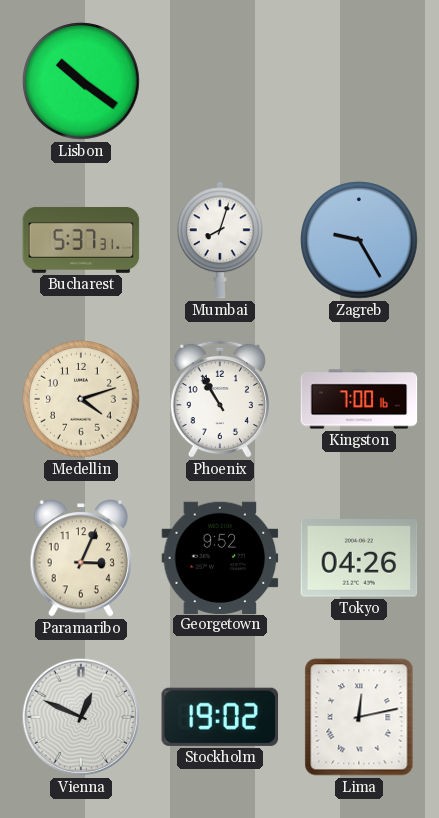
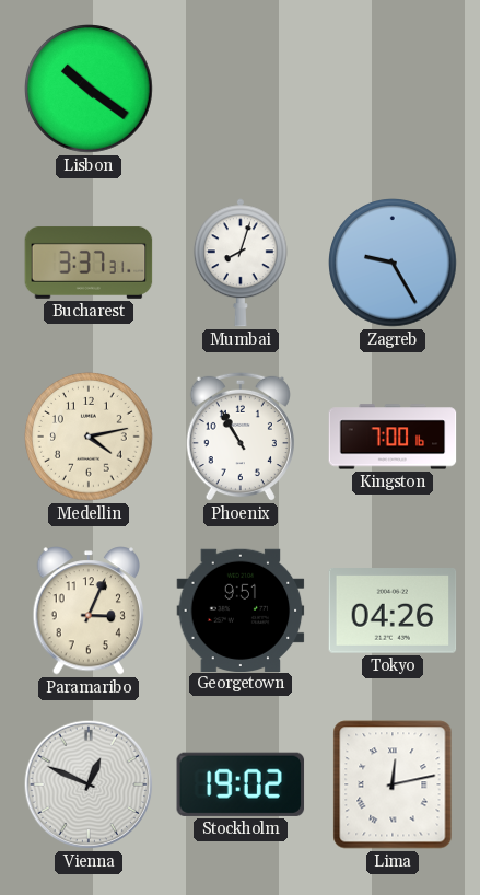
Bucharest: 5:37 -> 3:37 (89, 263)
Medellin: 4:12 -> 4:13 (89, 437)
Georgetown: 9:52 -> 9:51 (241, 609)
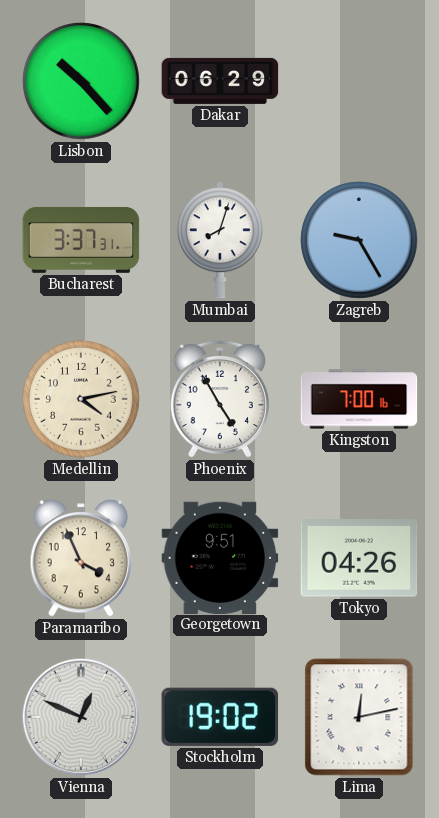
Lisbon: 10:21 -> 10:23 (81, 81)
Dakar: none -> 06:29 (220, 81)
Phoenix: 10:55 -> 4:55 (220, 399)
Paramaribo: 3:04 -> 3:56 (81, 558)
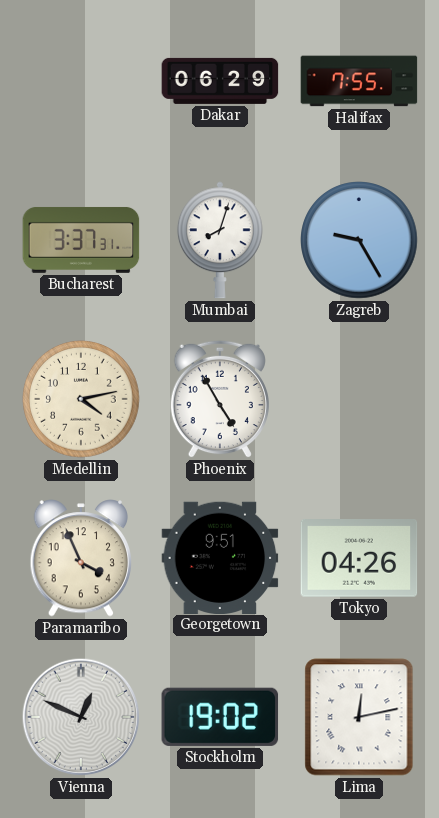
Lisbon: 10:23 -> none (81, 81)
Halifax: none -> 7:55 (359, 81)
Kingston: 7:00 -> none (359, 399)
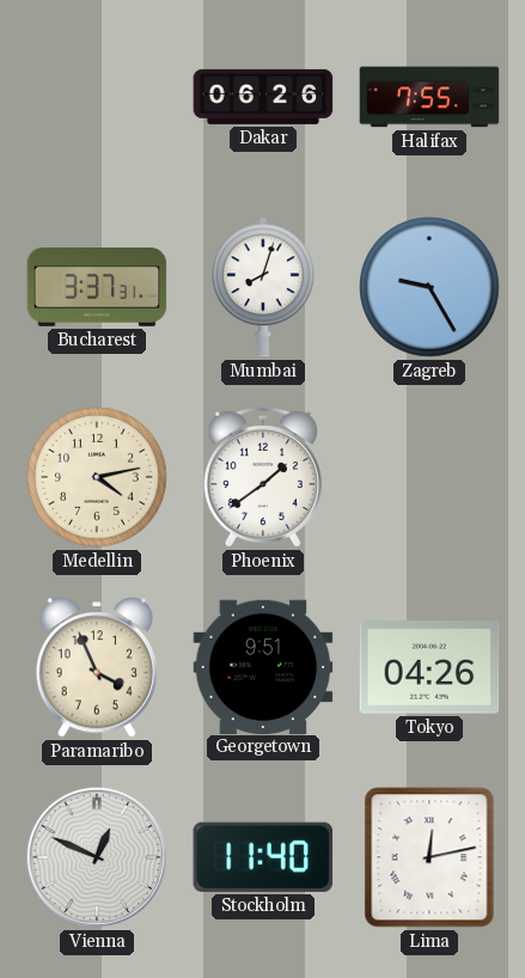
Dakar: 06:29 -> 06:26 (263, 97)
Phoenix: 4:55 -> 1:39 (263, 477)
Stockholm: 19:02 -> 11:40 (263, 857)
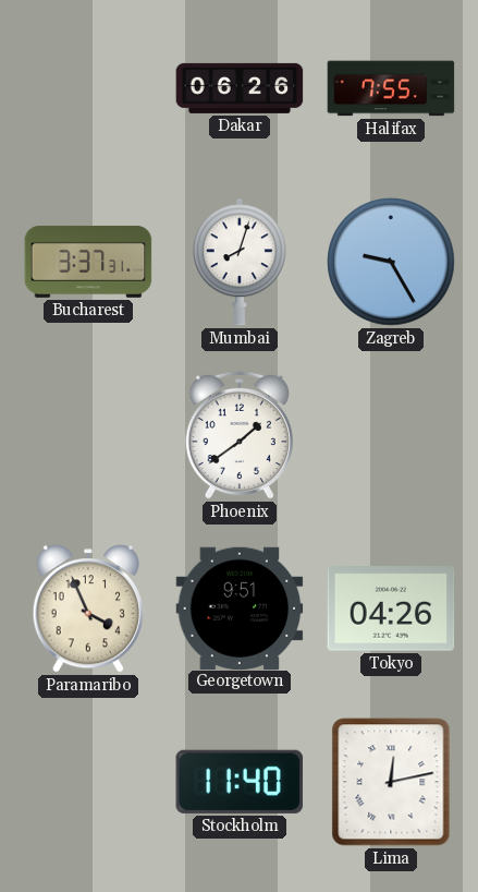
Medellin: 4:13 -> none (97, 477)
Vienna: 12:49 -> none (97, 857)
